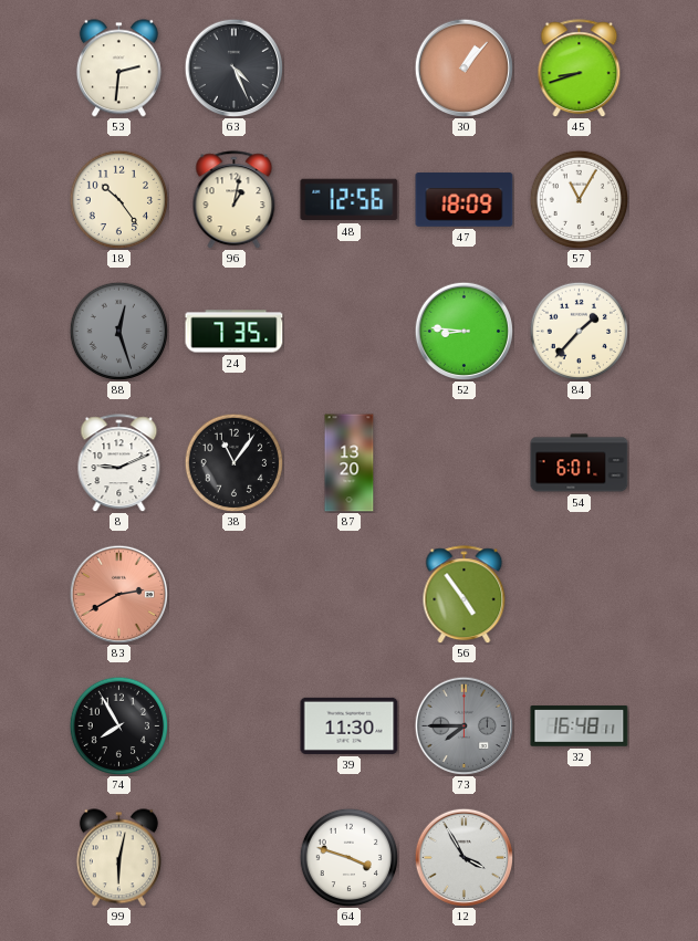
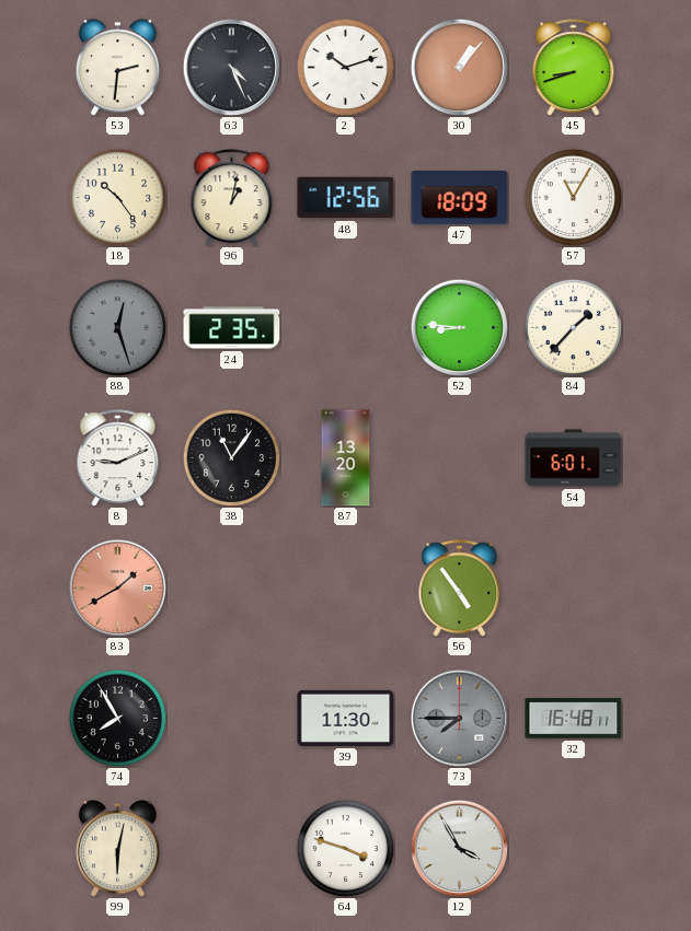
2: none -> 10:12 (345, 67)
24: 7:35 -> 2:35 (232, 328)
83: 2:40 -> 1:40 (117, 587)
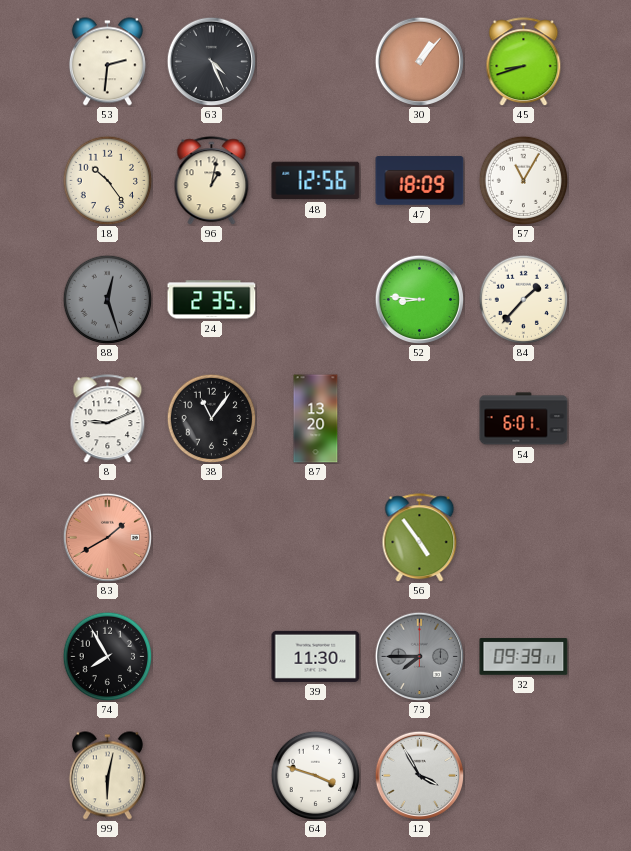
2: 10:12 -> none (345, 67)
32: 16:48 -> 09:39 (524, 657)
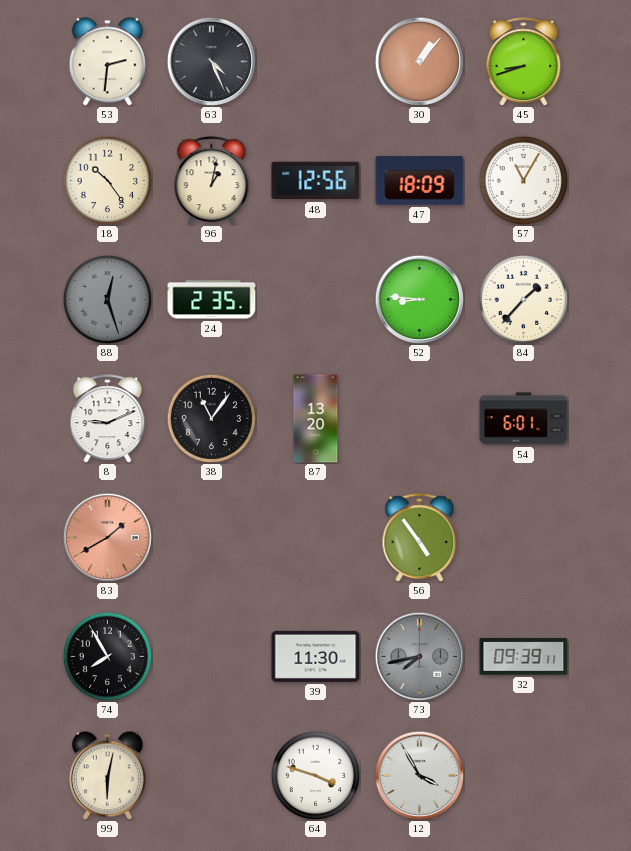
73: 7:45 -> 7:43 (419, 656)
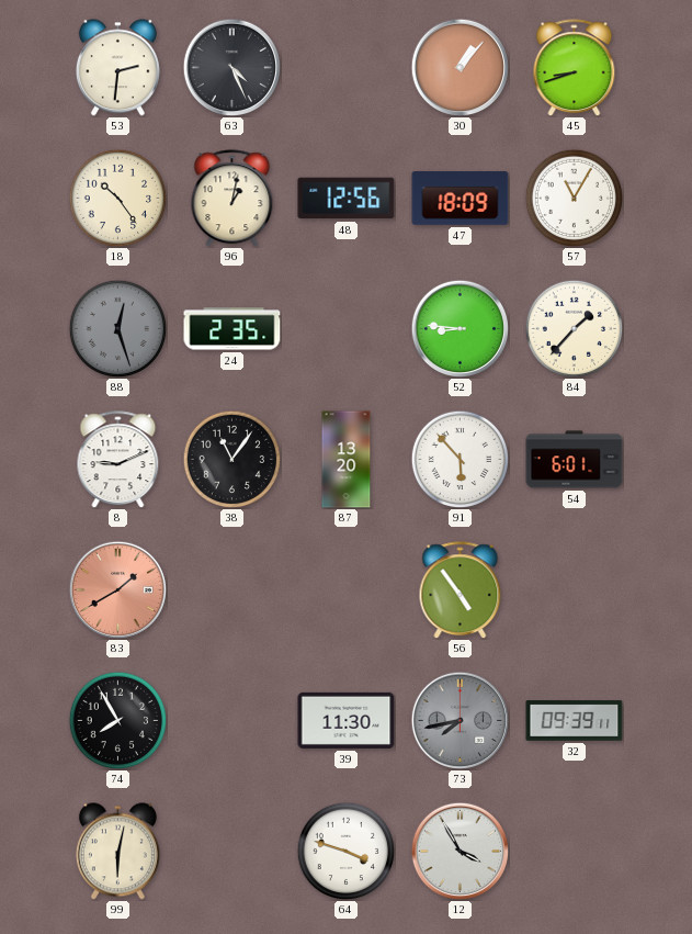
91: none -> 5:53 (460, 459)
